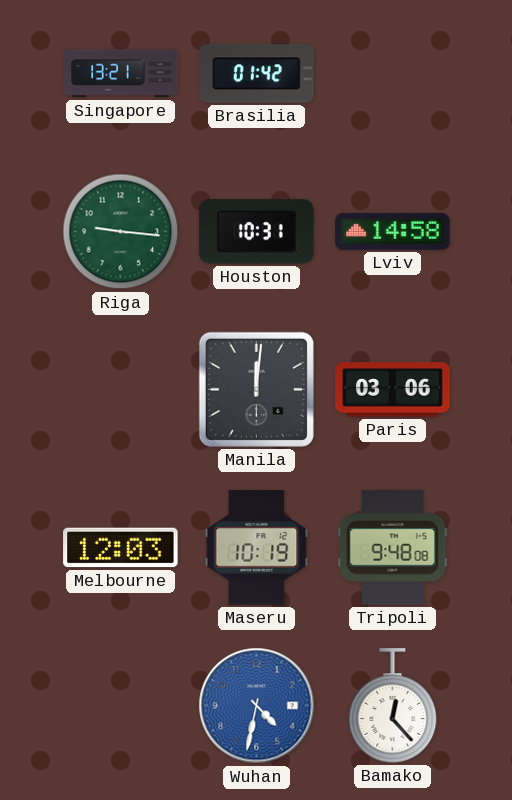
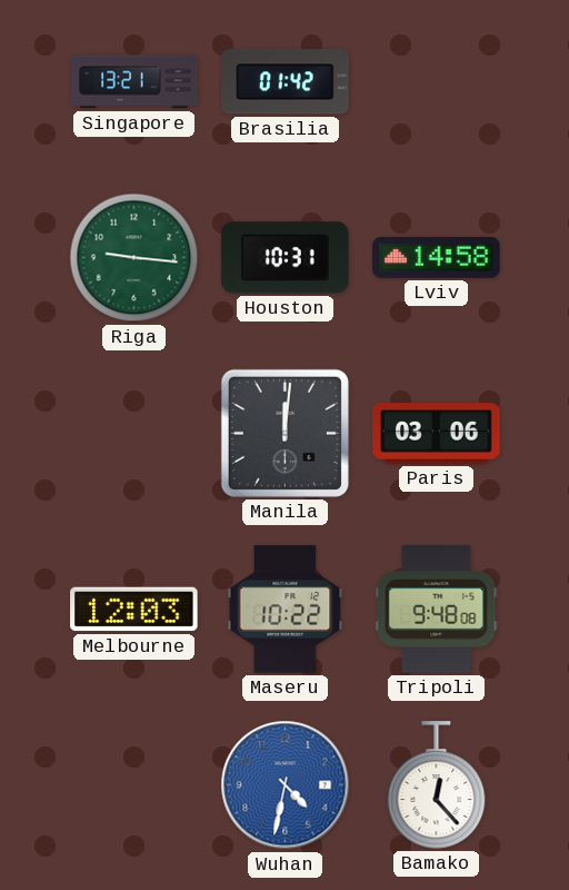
Maseru: 10:19 -> 10:22 (286, 610)
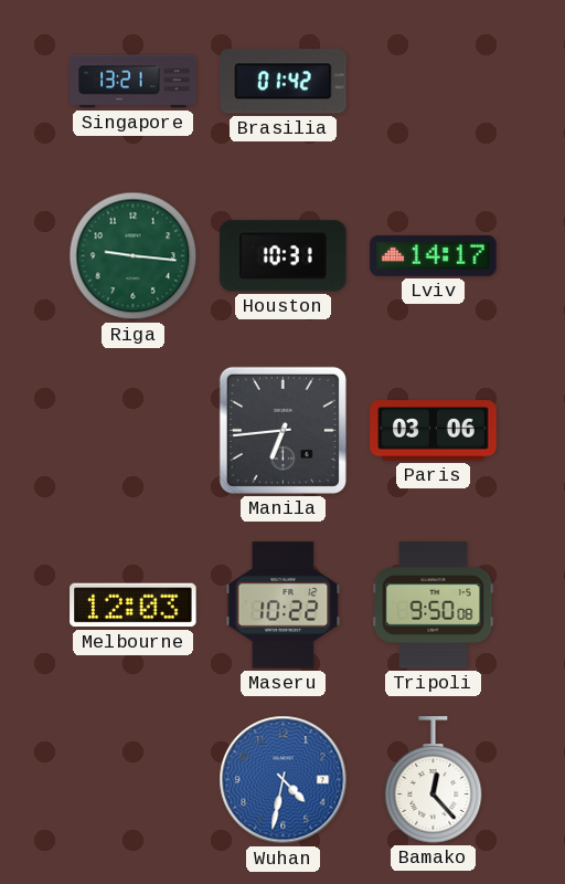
Lviv: 14:58 -> 14:17 (434, 255)
Manila: 12:01 -> 6:44 (282, 430)
Tripoli: 9:48 -> 9:50 (434, 606)
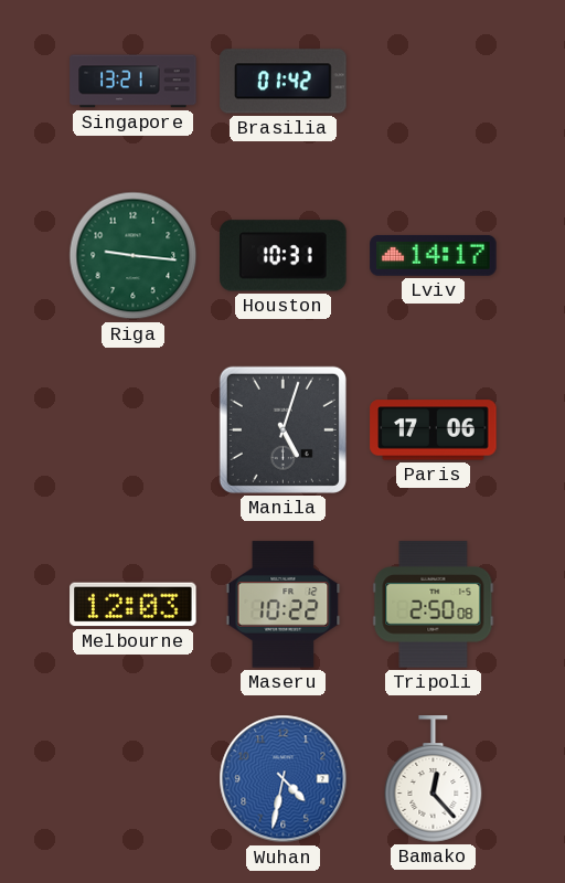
Manila: 6:44 -> 5:03 (282, 429)
Paris: 03:06 -> 17:06 (434, 430)
Tripoli: 9:50 -> 2:50 (434, 605)
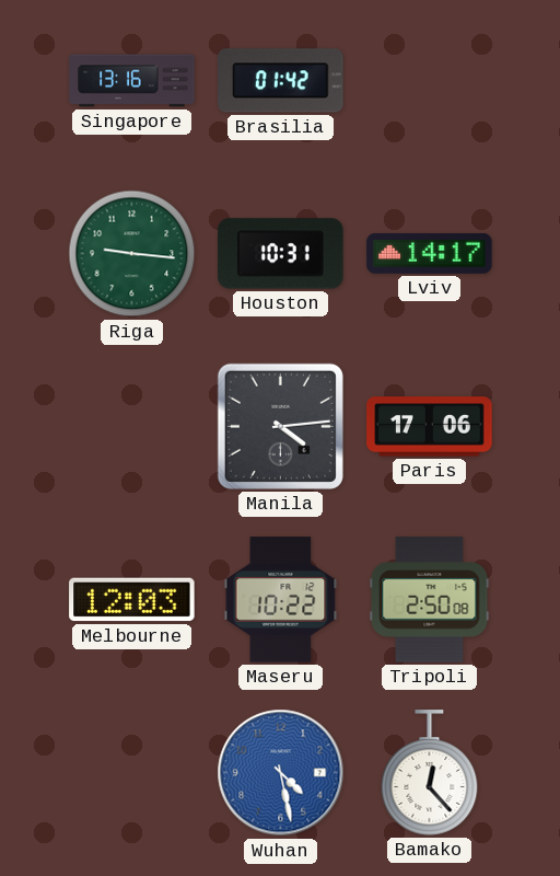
Singapore: 13:21 -> 13:16 (132, 81)
Manila: 5:03 -> 4:14 (280, 426)
Wuhan: 4:32 -> 4:28 (281, 773)
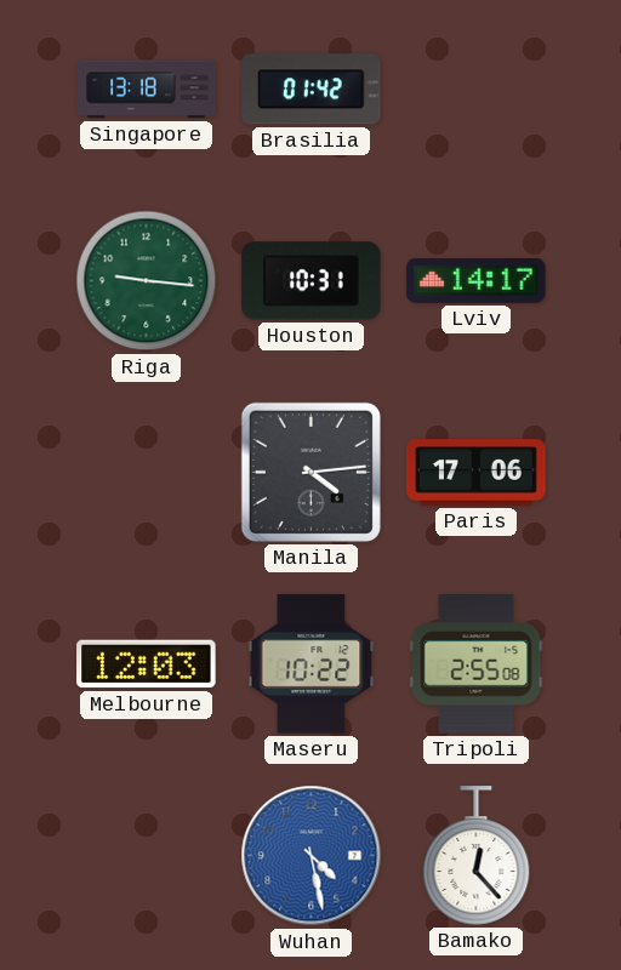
Singapore: 13:16 -> 13:18 (147, 90)
Tripoli: 2:50 -> 2:55 (477, 664)
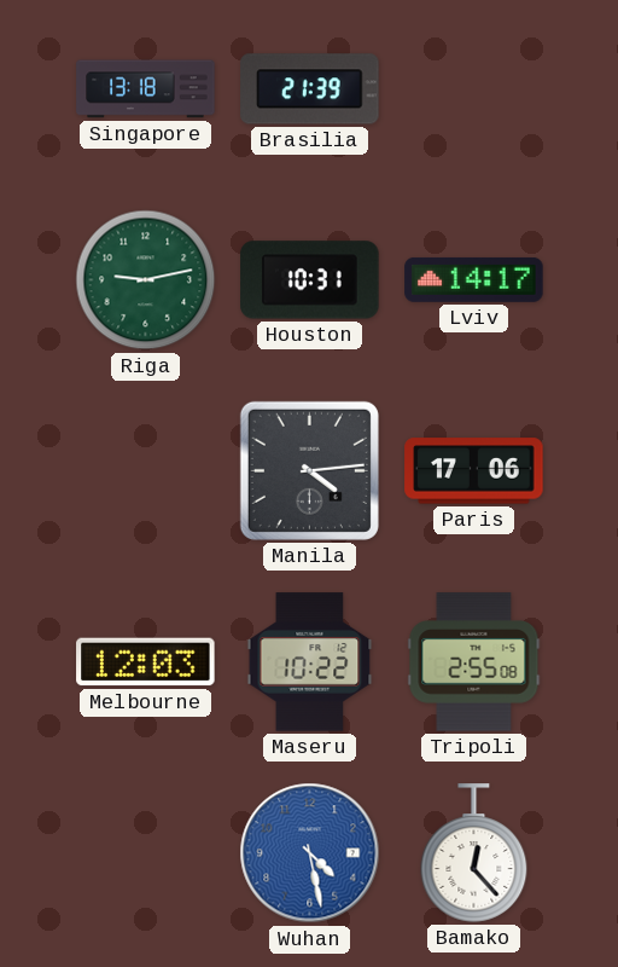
Brasilia: 01:42 -> 21:39 (310, 89)
Riga: 9:16 -> 9:13 (146, 280)
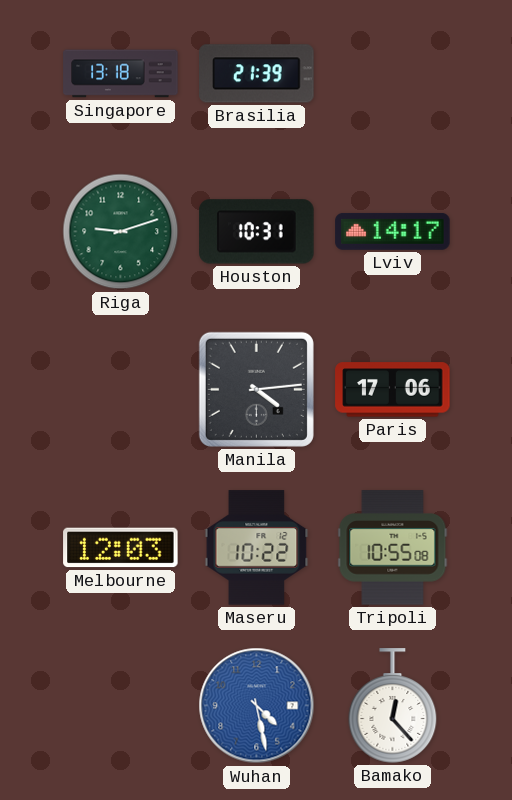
Riga: 9:13 -> 9:12 (121, 232)
Tripoli: 2:55 -> 10:55 (393, 548)
